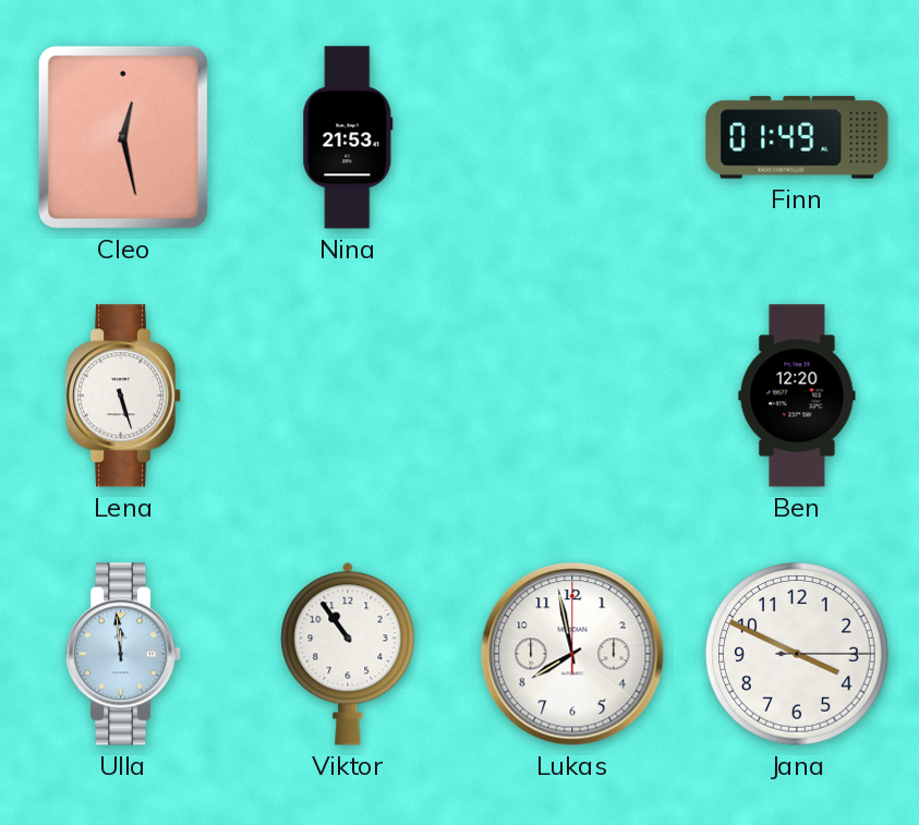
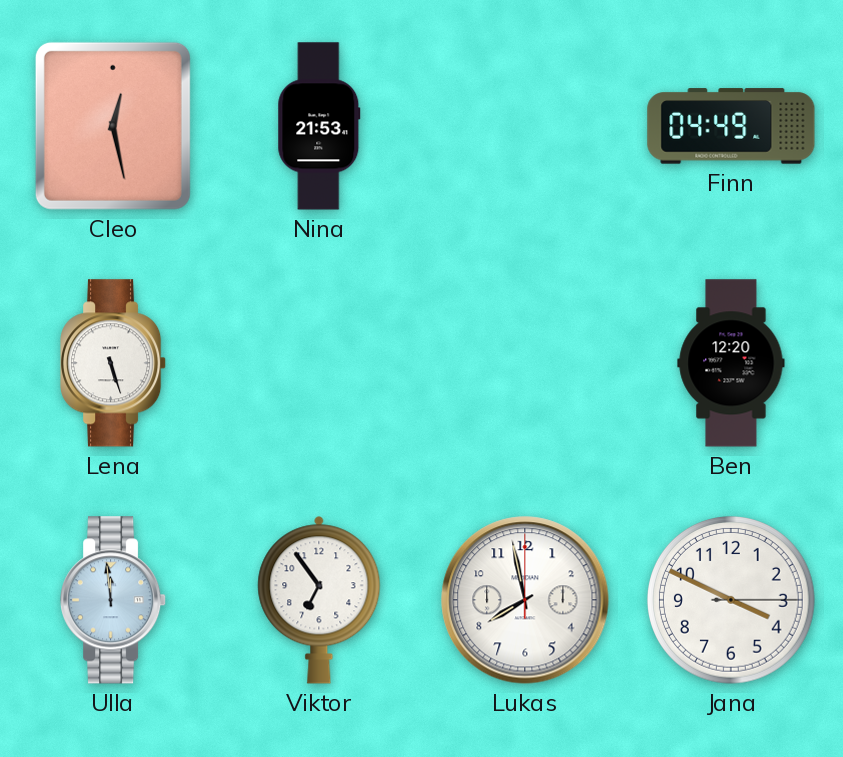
Finn: 01:49 -> 04:49 (731, 126)
Viktor: 10:54 -> 6:54 (319, 600)
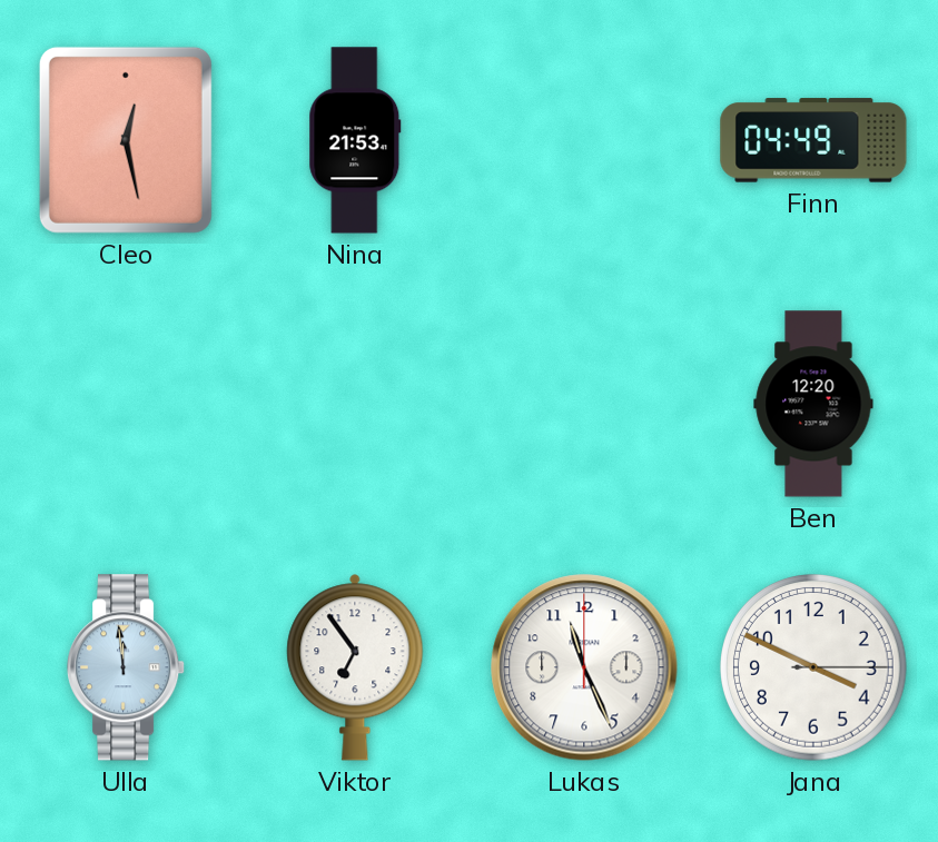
Lena: 5:27 -> none (113, 363)
Lukas: 7:58 -> 11:26 (584, 667)
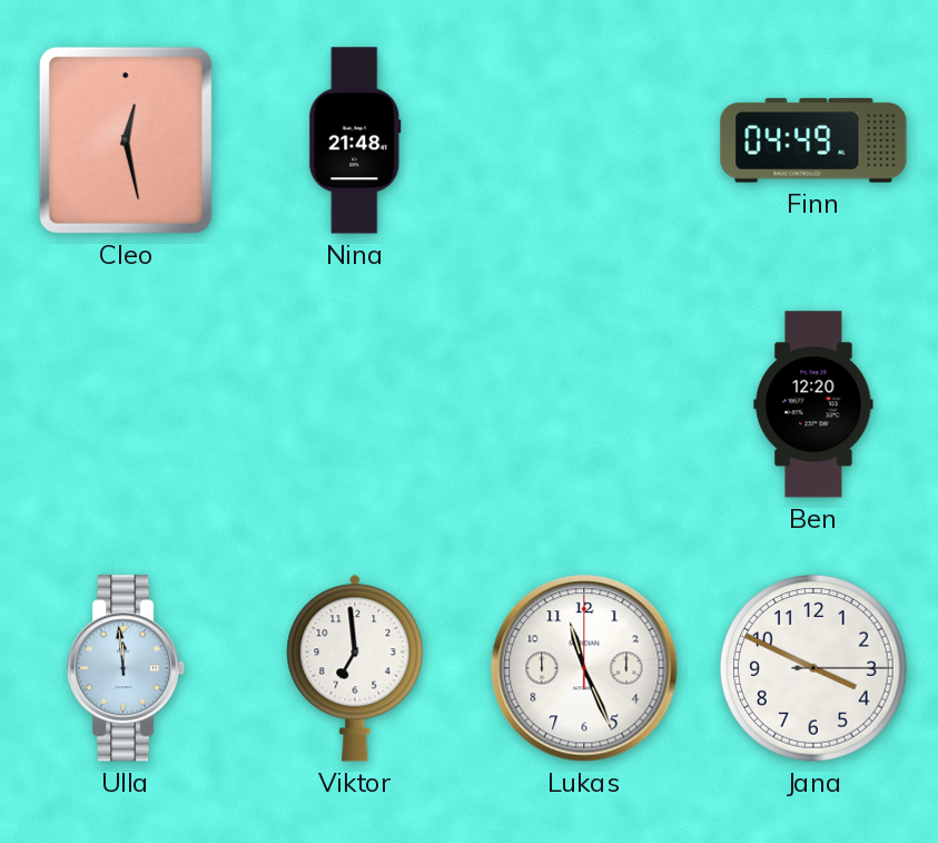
Nina: 21:53 -> 21:48 (355, 140)
Viktor: 6:54 -> 6:59 (355, 668)
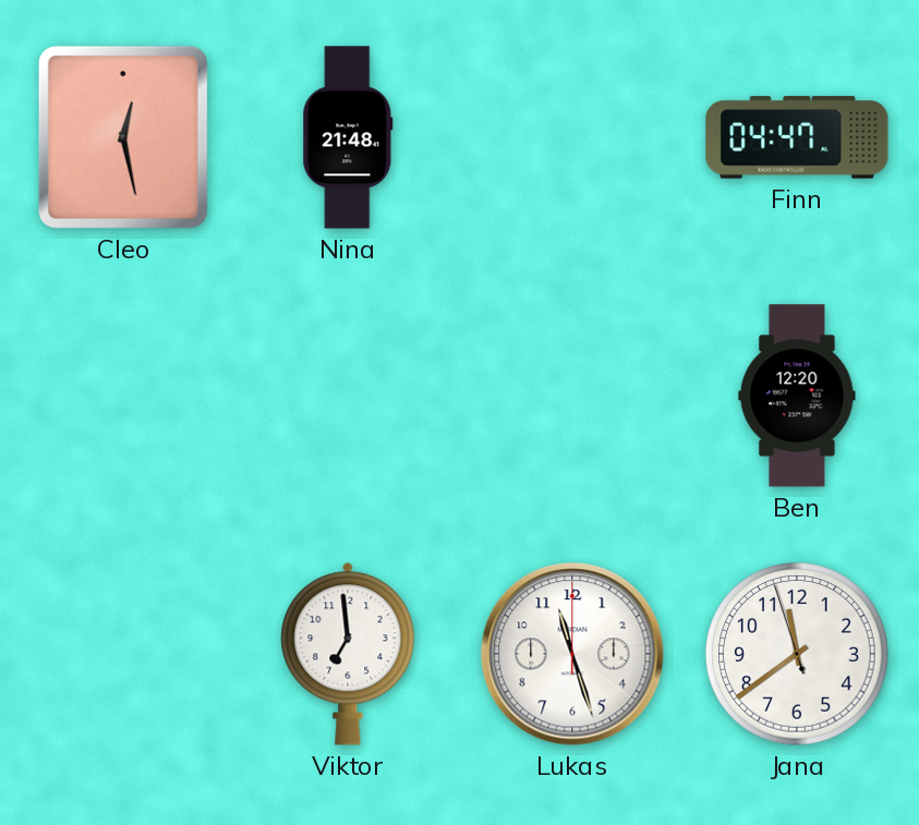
Finn: 04:49 -> 04:47 (797, 137)
Ulla: 11:59 -> none (126, 668)
Lukas: 11:26 -> 11:27 (572, 654)
Jana: 3:49 -> 11:38 (798, 655)
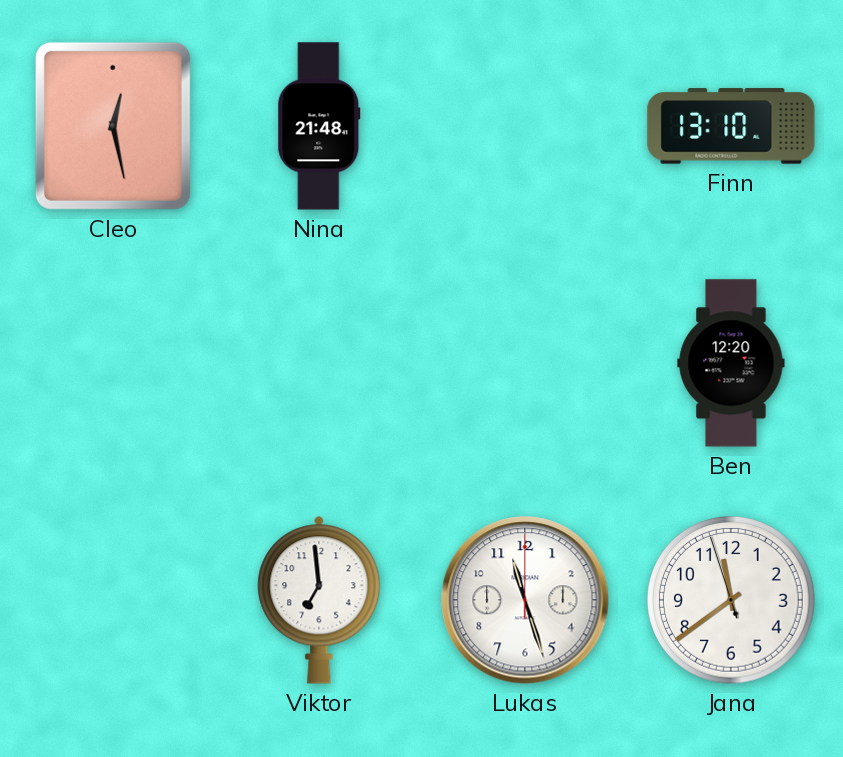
Finn: 04:47 -> 13:10 (731, 126)
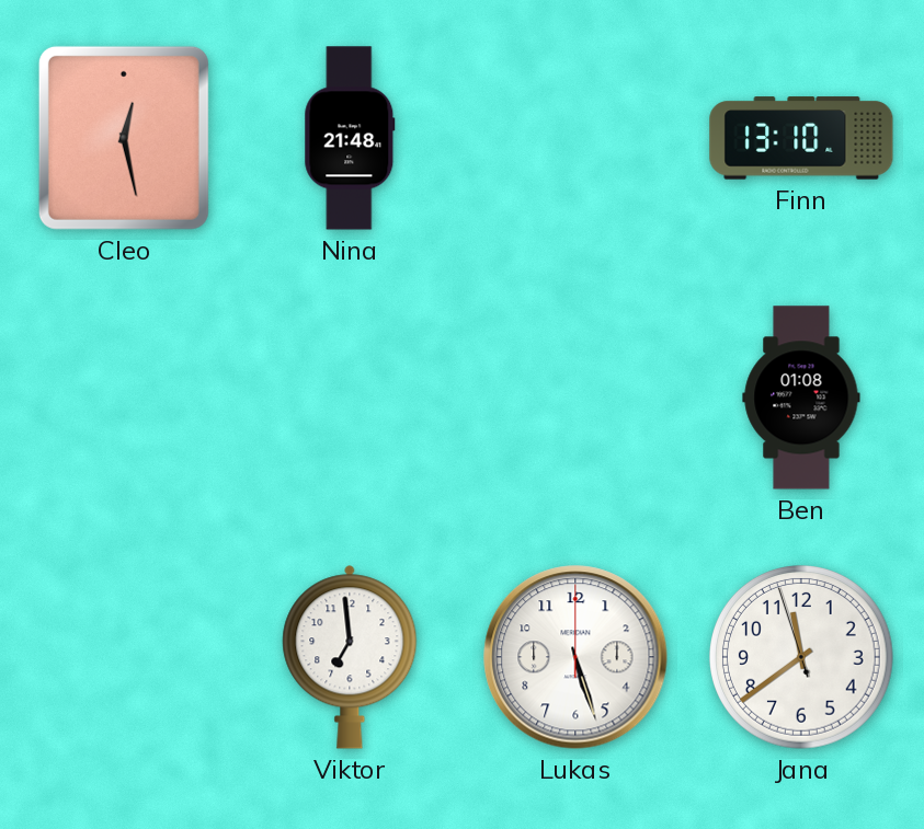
Ben: 12:20 -> 01:08 (801, 398)
Lukas: 11:27 -> 5:27 (575, 657)
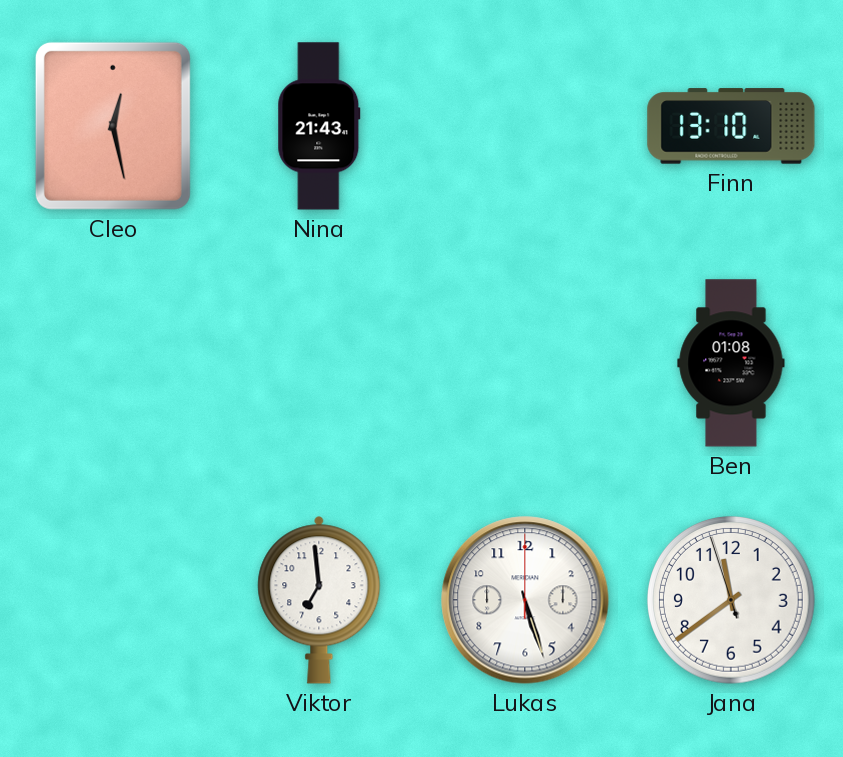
Nina: 21:48 -> 21:43 (319, 126)
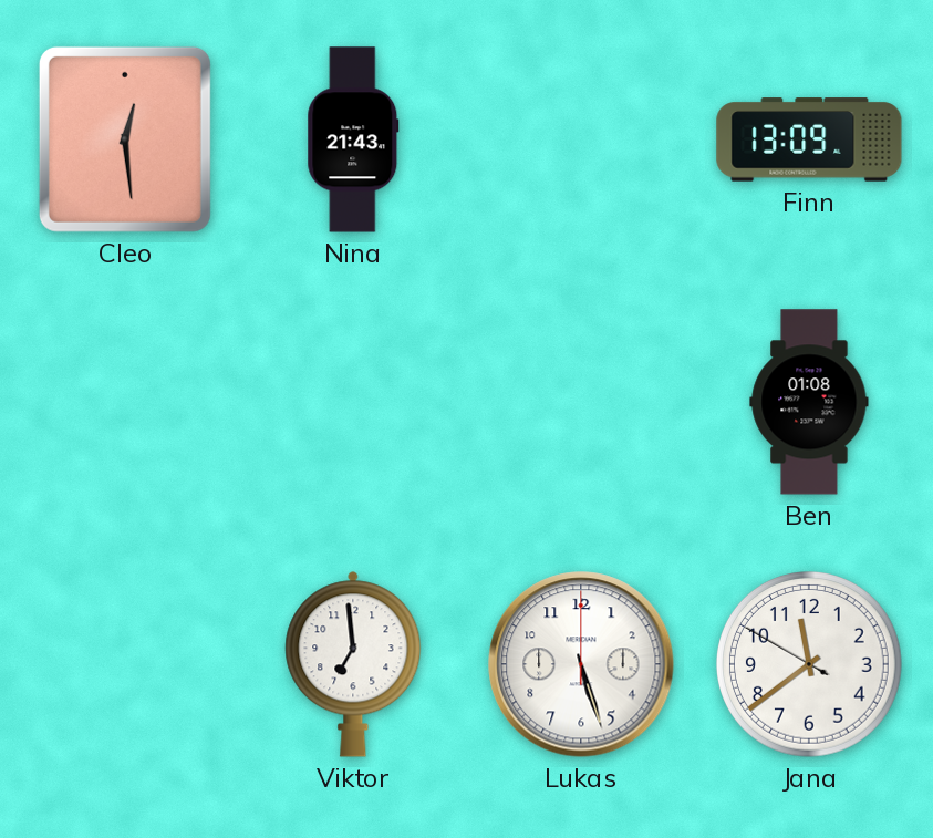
Cleo: 12:28 -> 12:29 (125, 139)
Finn: 13:10 -> 13:09 (809, 139)
Jana: 11:38:57 -> 11:38:50 (810, 665)
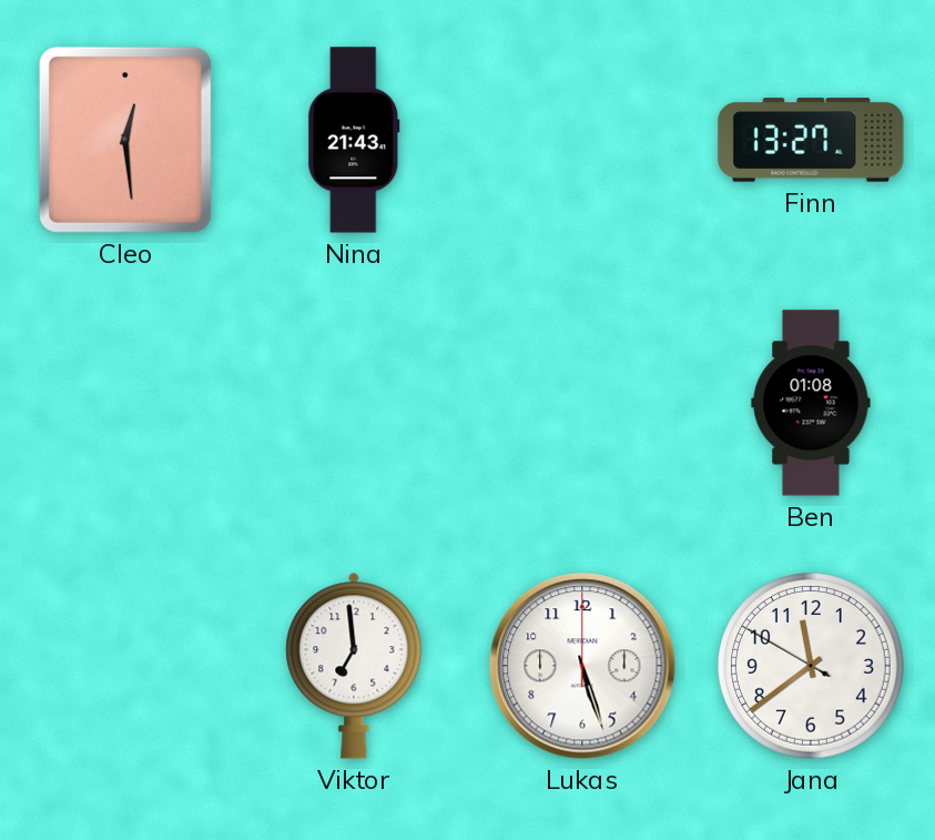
Finn: 13:09 -> 13:27 (811, 140)
